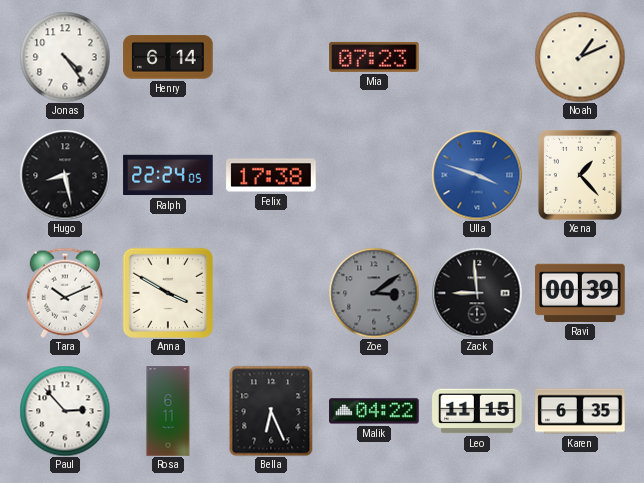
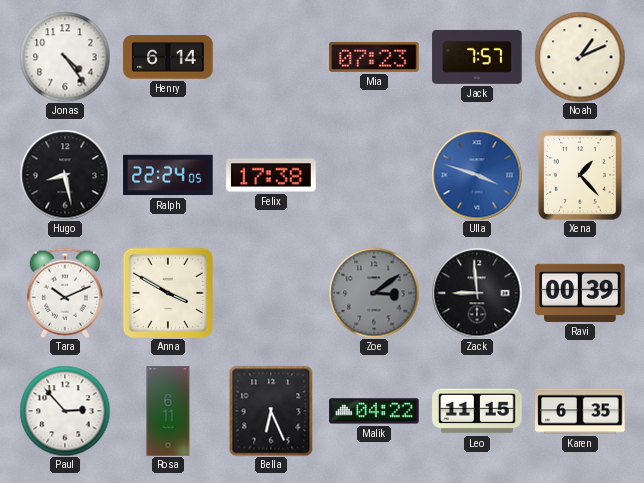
Jack: none -> 7:57 (477, 57)
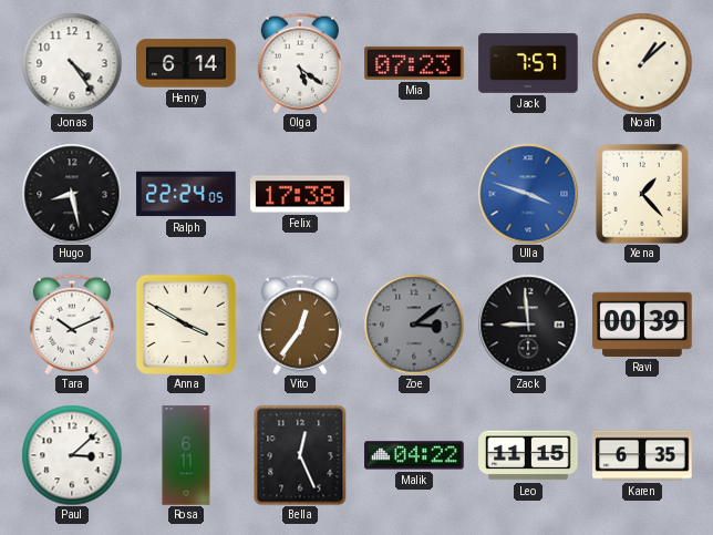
Olga: none -> 5:21 (300, 63)
Noah: 1:11 -> 1:08 (642, 63)
Vito: none -> 12:36 (300, 325)
Paul: 2:53 -> 3:08 (72, 455)
Bella: 6:26 -> 12:26 (300, 455)
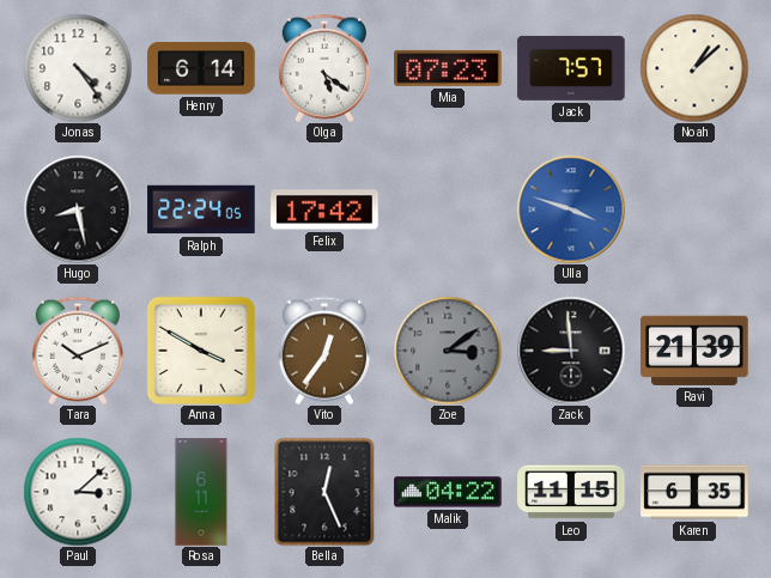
Felix: 17:38 -> 17:42 (324, 209)
Xena: 1:23 -> none (642, 194)
Ravi: 00:39 -> 21:39 (694, 351)
